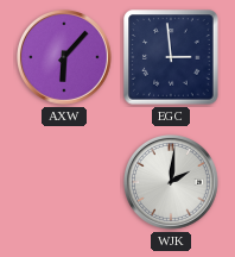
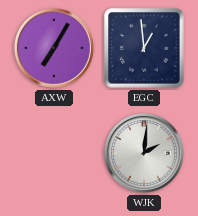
AXW: 6:07 -> 7:05 (54, 48)
EGC: 2:59 -> 12:59 (144, 48)
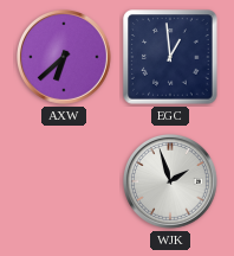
AXW: 7:05 -> 6:38 (64, 57)
WJK: 2:01 -> 1:57 (170, 181)
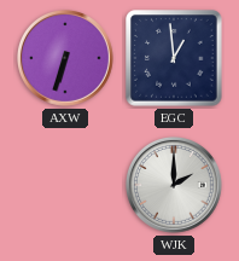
AXW: 6:38 -> 6:33 (65, 58)
WJK: 1:57 -> 2:00 (174, 185)
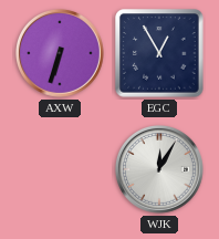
EGC: 12:59 -> 12:55 (159, 53)
WJK: 2:00 -> 12:05 (159, 169)
